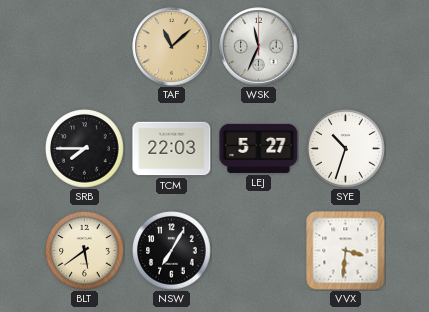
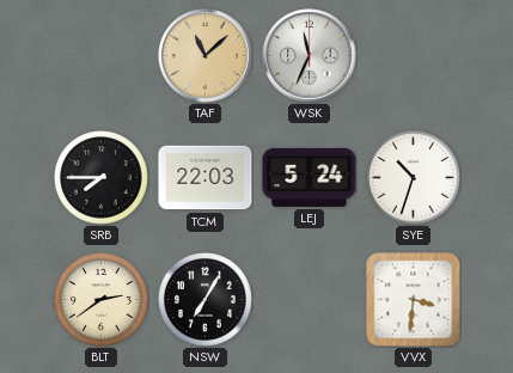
LEJ: 5:27 -> 5:24 (310, 177)
BLT: 5:39 -> 2:39 (102, 300)
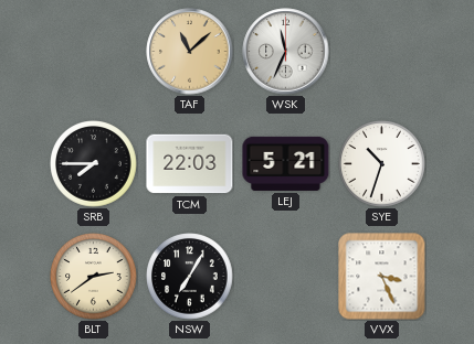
LEJ: 5:24 -> 5:21 (286, 163)
VVX: 3:31 -> 3:26 (382, 277)
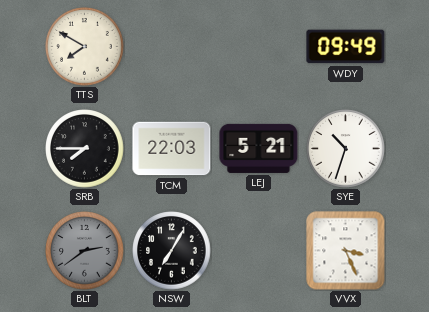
TTS: none -> 7:50 (85, 47)
TAF: 11:08 -> none (190, 52)
WSK: 11:34 -> none (286, 52)
WDY: none -> 09:49 (346, 47)
BLT dial: cream -> grey (85, 251)
